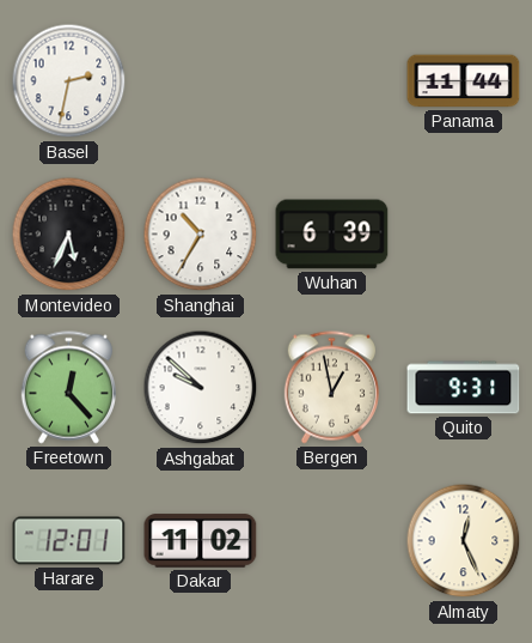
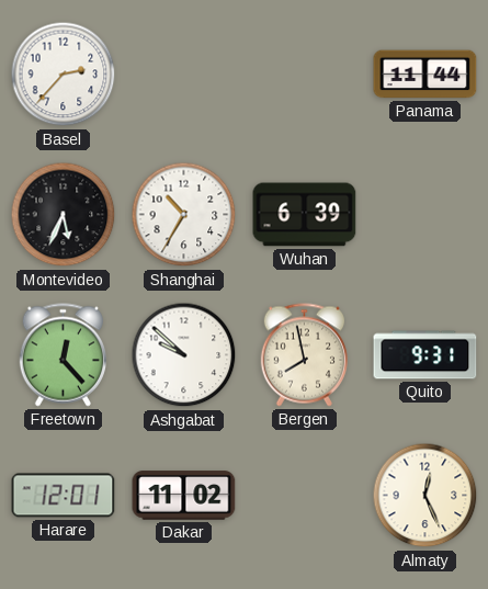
Basel: 2:32 -> 2:37 (64, 75)
Bergen: 12:58 -> 7:58 (304, 355)
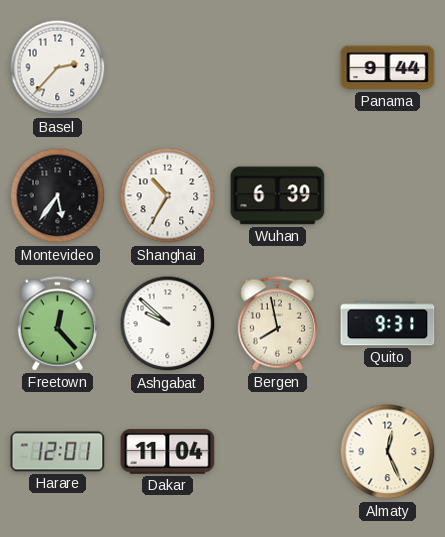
Panama: 11:44 -> 9:44 (388, 68)
Montevideo: 5:34 -> 5:36 (58, 196)
Dakar: 11:02 -> 11:04 (168, 452)
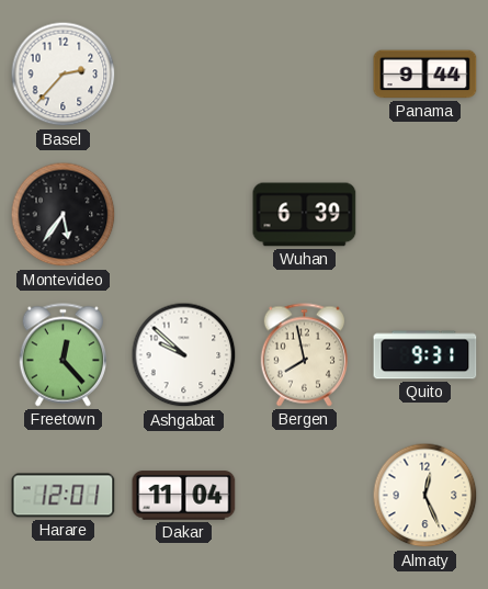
Shanghai: 10:35 -> none (168, 196)
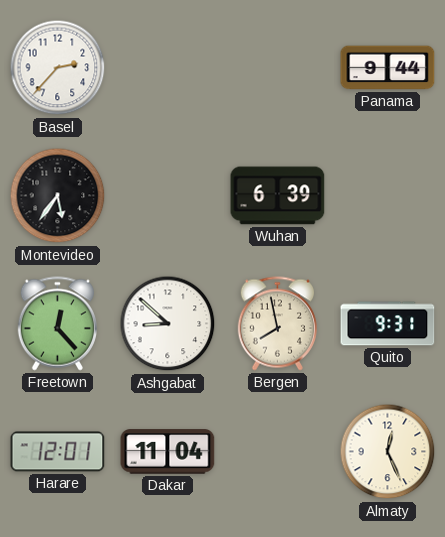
Ashgabat: 9:52 -> 8:52 (168, 324)
